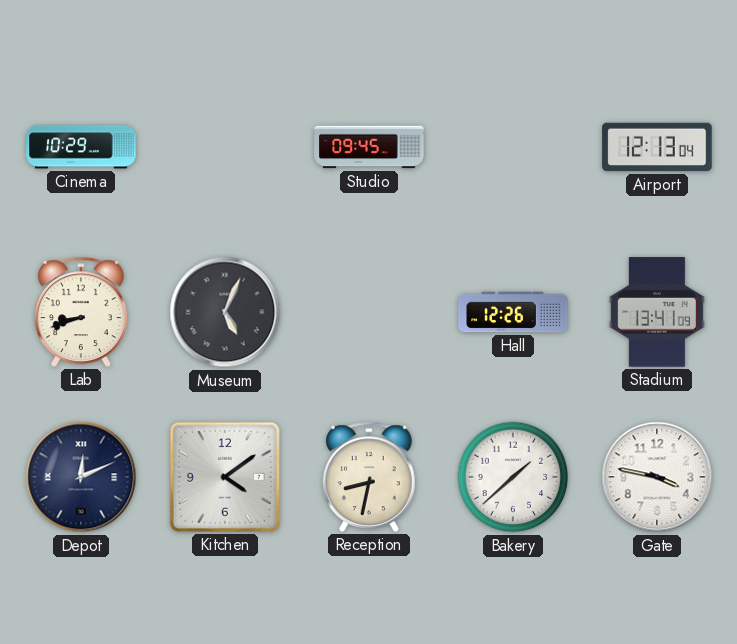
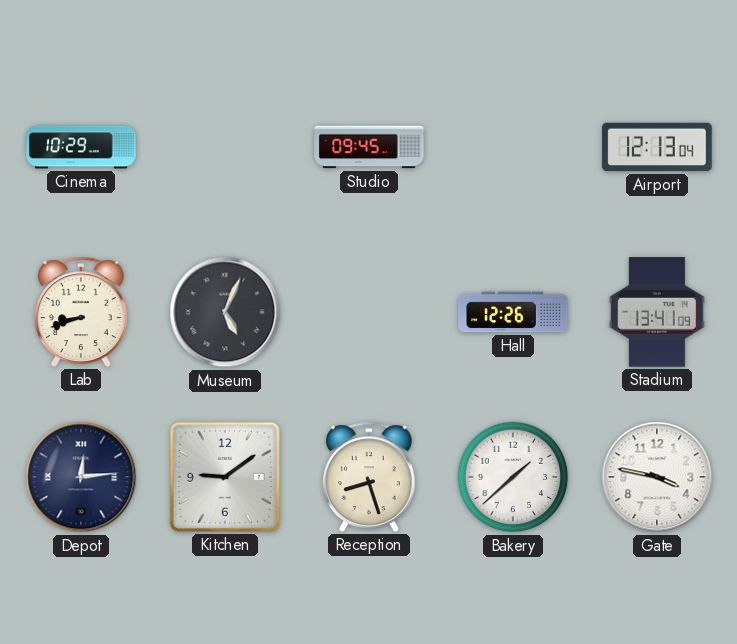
Depot: 12:11 -> 12:14 (81, 477)
Kitchen: 4:09 -> 9:09 (225, 477)
Reception: 8:32 -> 8:27 (370, 477)
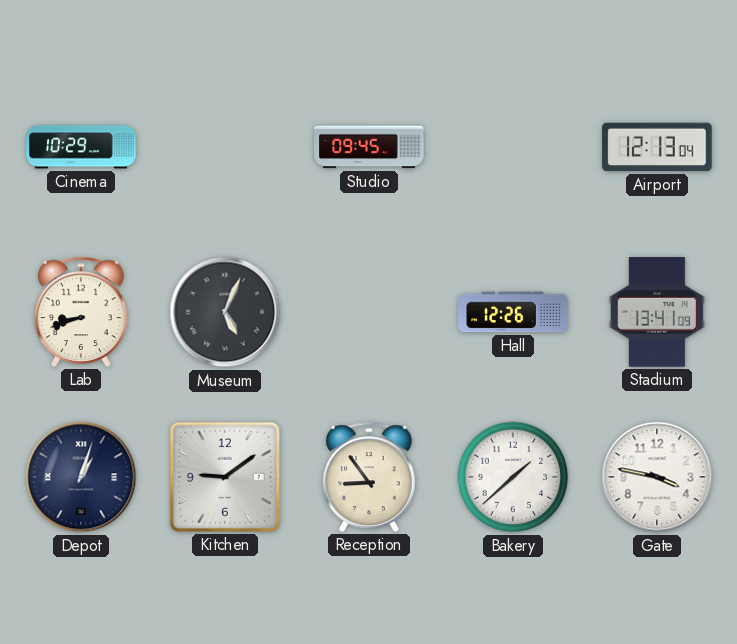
Depot: 12:14 -> 1:03 (81, 477)
Reception: 8:27 -> 8:54 (370, 477)
